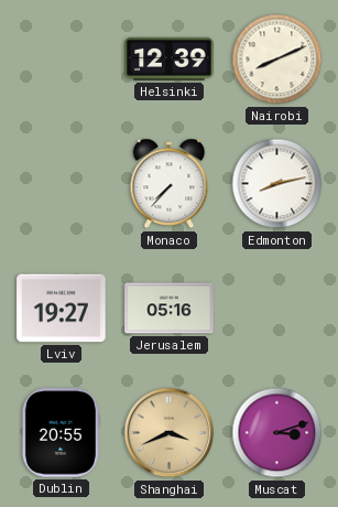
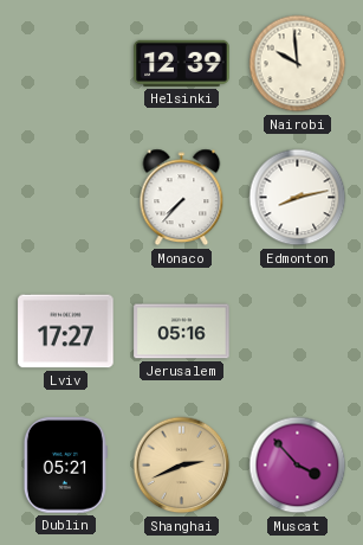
Nairobi: 8:11 -> 9:59 (298, 64)
Lviv: 19:27 -> 17:27 (66, 332)
Dublin: 20:55 -> 05:21 (65, 466)
Shanghai: 3:41 -> 2:41 (182, 466)
Muscat: 3:12 -> 3:53 (298, 466)
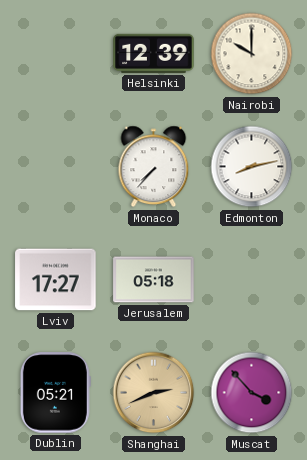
Nairobi: 9:59 -> 10:00 (252, 54)
Jerusalem: 05:16 -> 05:18 (154, 280)
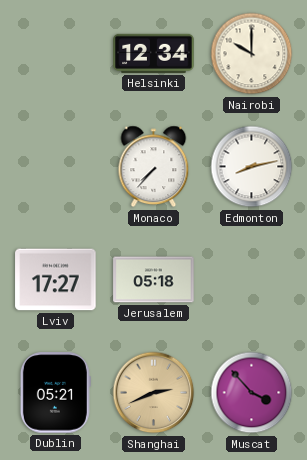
Helsinki: 12:39 -> 12:34 (154, 53)
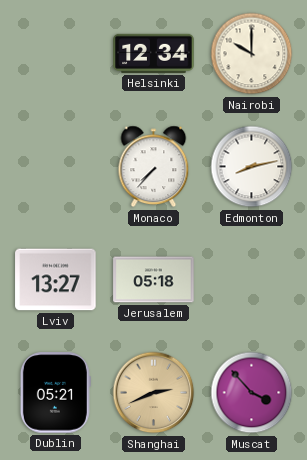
Lviv: 17:27 -> 13:27 (56, 280)
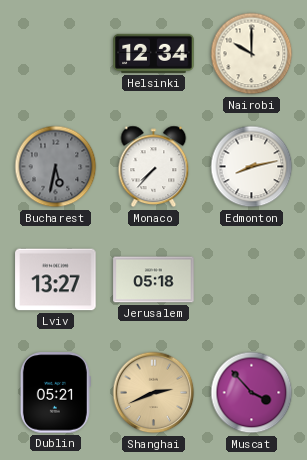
Bucharest: none -> 5:32 (56, 167)
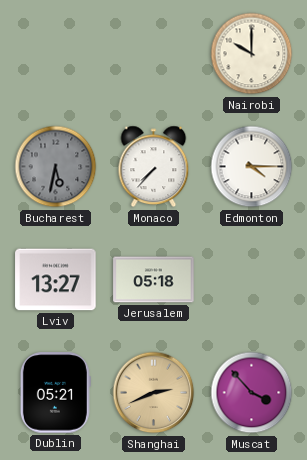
Helsinki: 12:34 -> none (154, 53)
Edmonton: 8:13 -> 4:15 (252, 167)
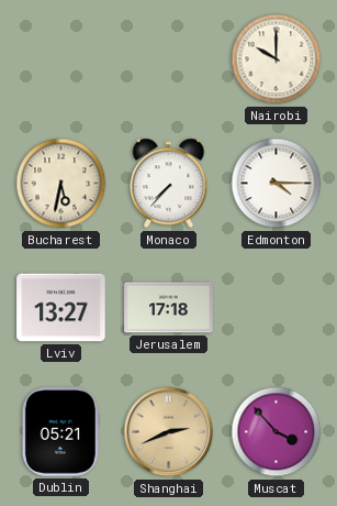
Bucharest dial: grey -> cream (61, 184)
Jerusalem: 05:18 -> 17:18 (169, 308)
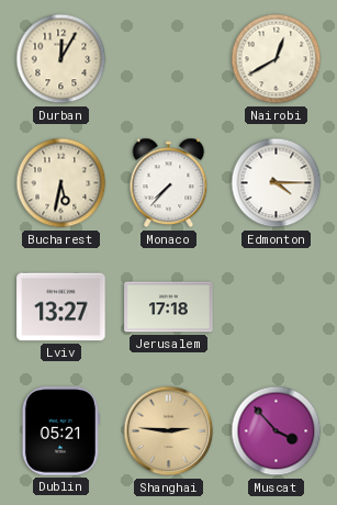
Durban: none -> 12:05 (61, 59)
Nairobi: 10:00 -> 12:40 (277, 59)
Shanghai: 2:41 -> 2:46 (169, 431)
